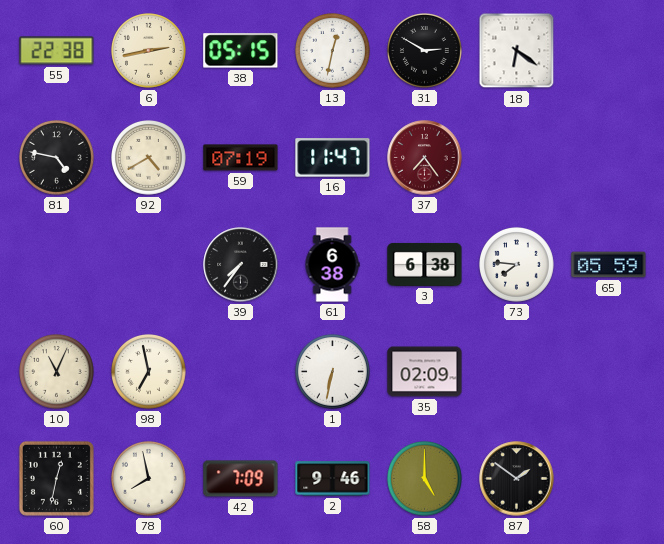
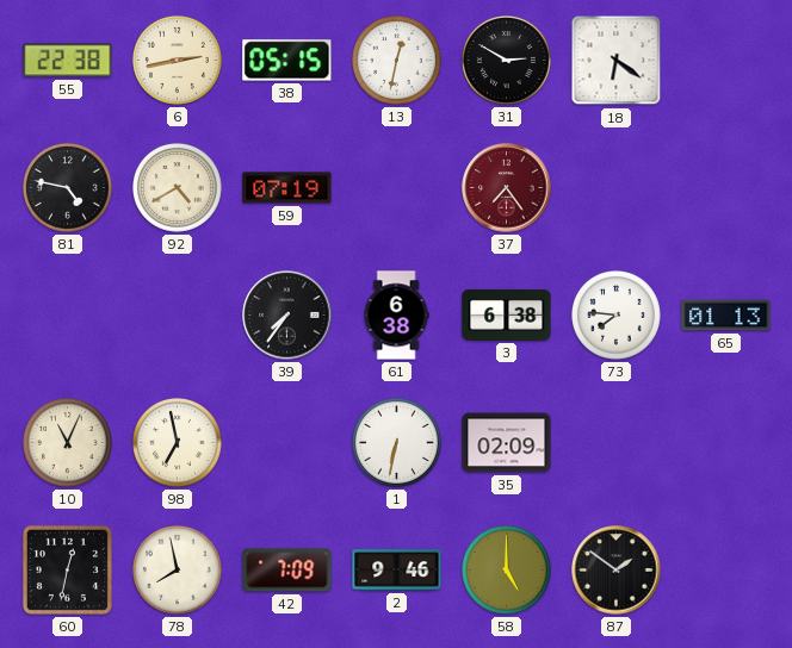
16: 11:47 -> none (333, 158)
65: 05:59 -> 01:13 (726, 316)
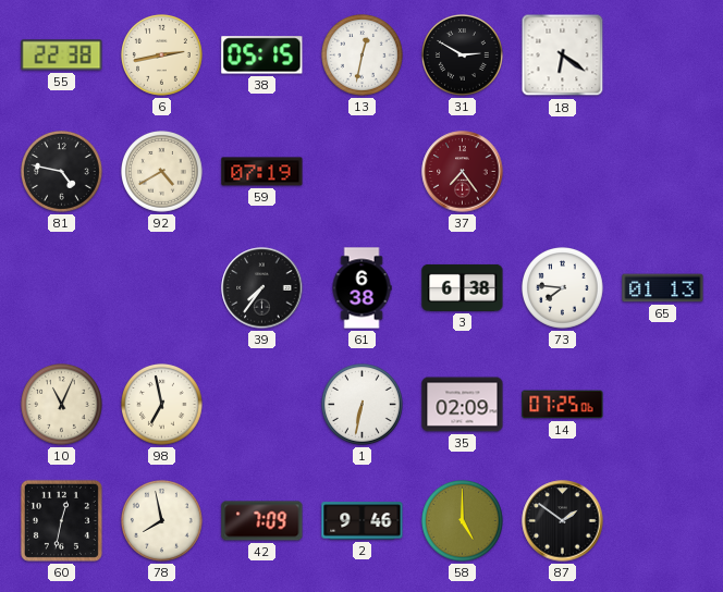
14: none -> 07:25 (563, 405)
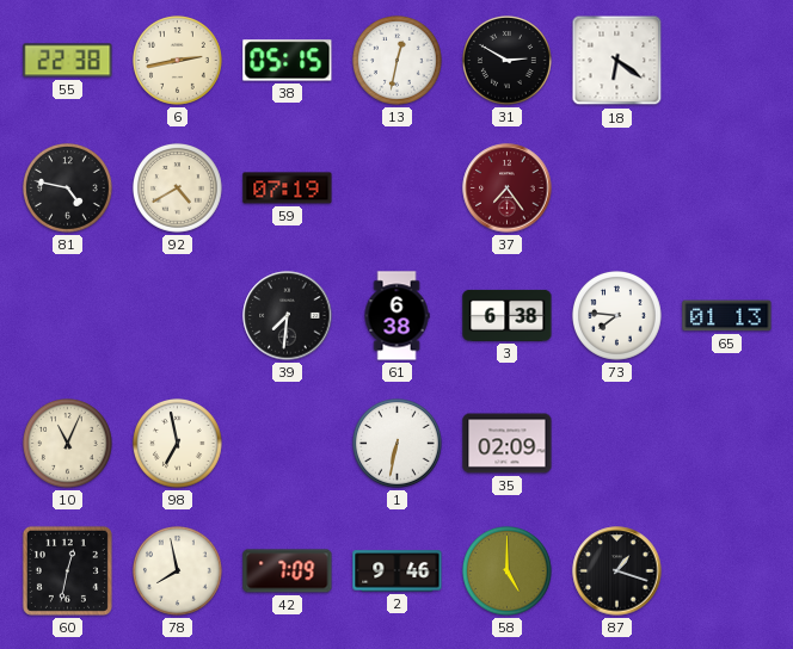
39: 7:36 -> 7:31 (288, 316)
14: 07:25 -> none (563, 405)
87: 1:51 -> 1:18 (617, 571)
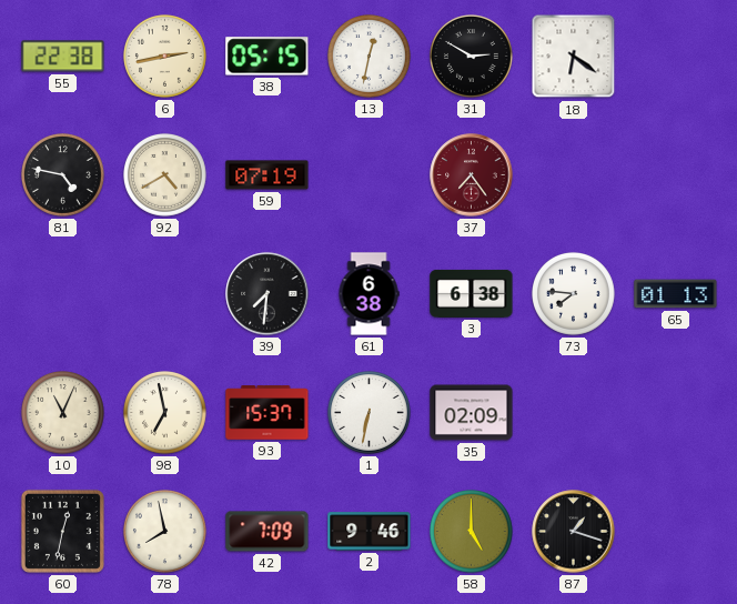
93: none -> 15:37 (267, 413)
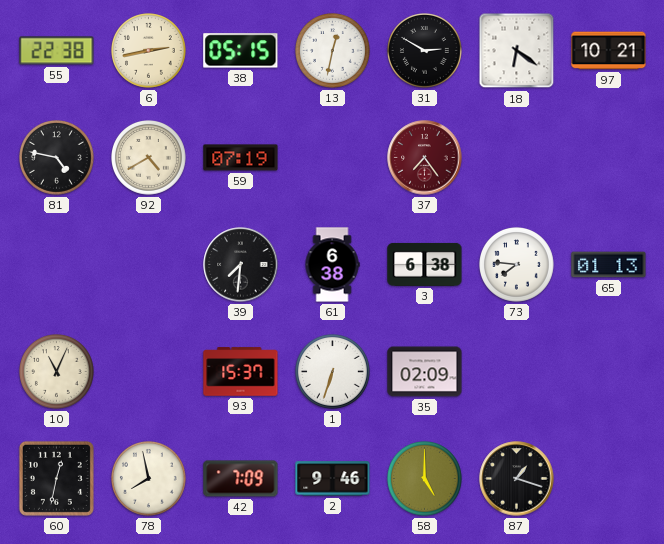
97: none -> 10:21 (609, 51)
98: 6:58 -> none (165, 413)
1: 6:32 -> 6:33 (333, 372)
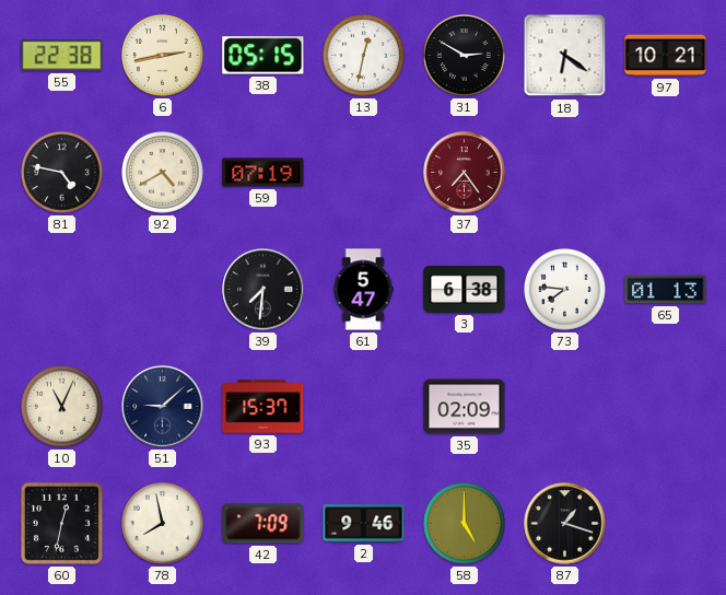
61: 6:38 -> 5:47 (363, 290)
51: none -> 9:08 (163, 407)
1: 6:33 -> none (333, 372)
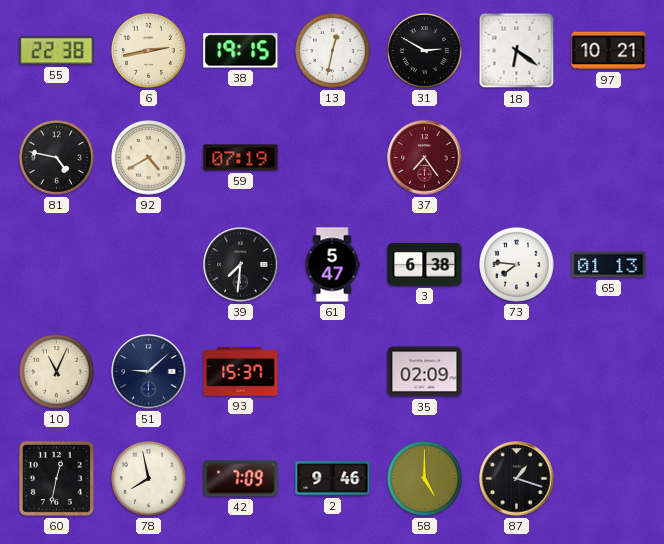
38: 05:15 -> 19:15 (241, 51)
